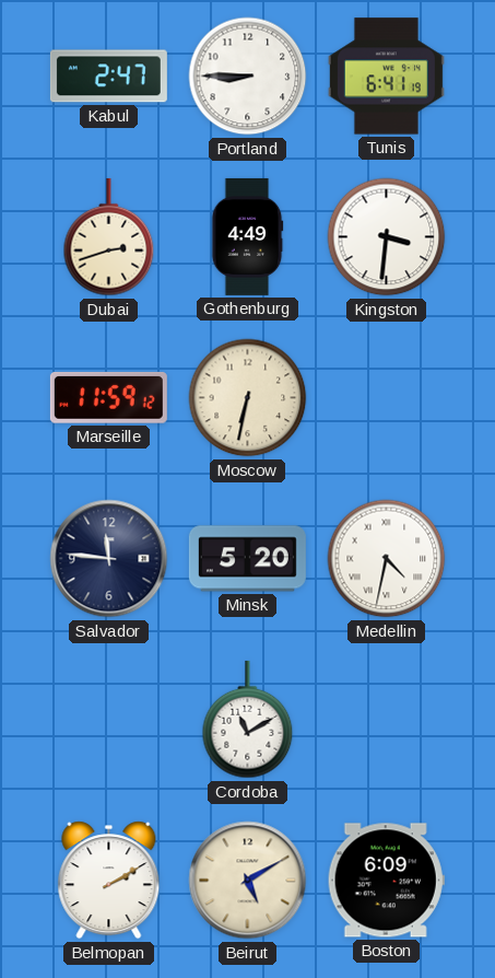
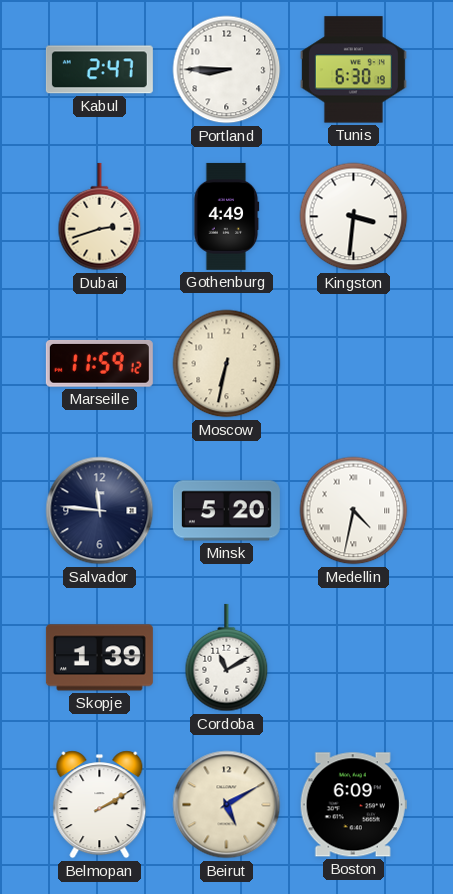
Tunis: 6:41 -> 6:30 (353, 70)
Skopje: none -> 1:39 (99, 658)
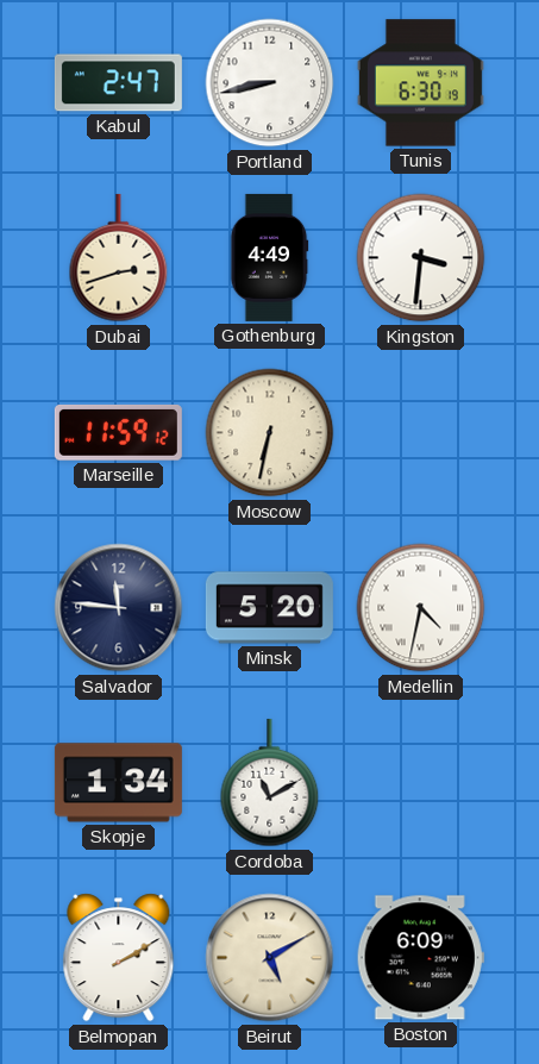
Portland: 8:45 -> 8:43 (270, 83)
Skopje: 1:39 -> 1:34 (118, 783)
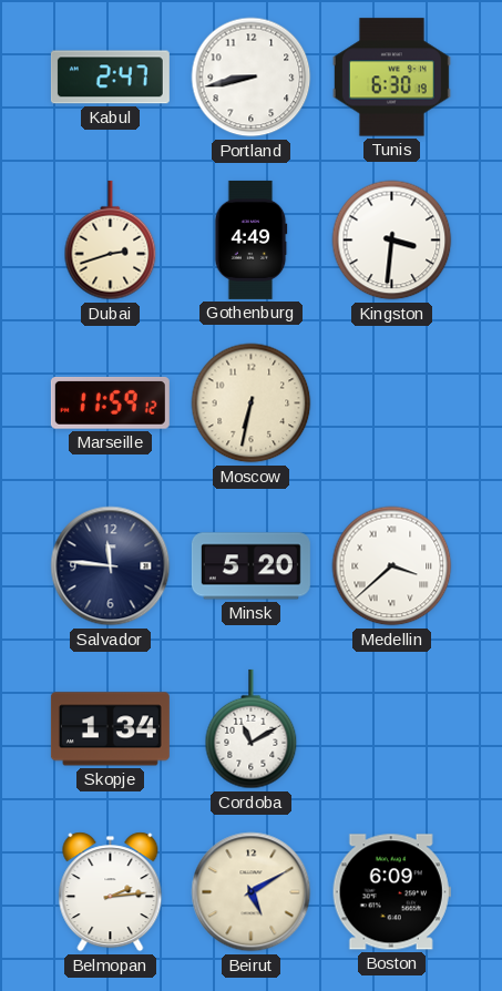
Medellin: 4:32 -> 3:38 (392, 566)
Belmopan: 2:10 -> 2:14 (111, 892)
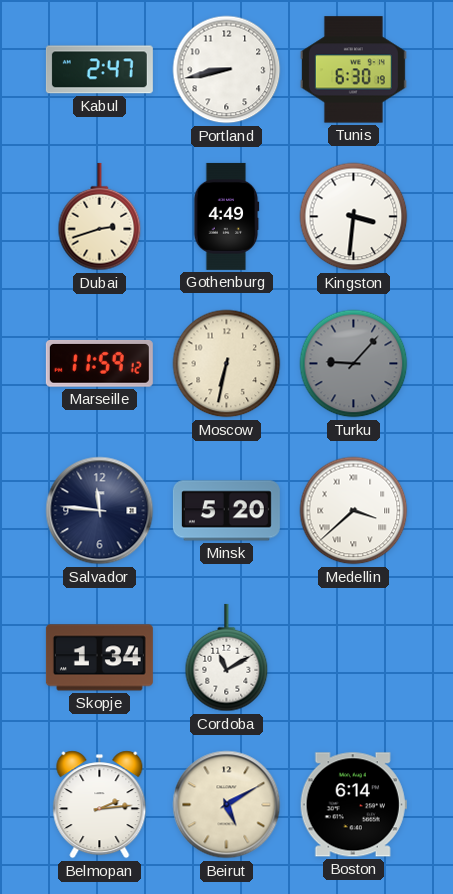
Turku: none -> 9:07 (354, 364)
Boston: 6:09 -> 6:14 (353, 805)
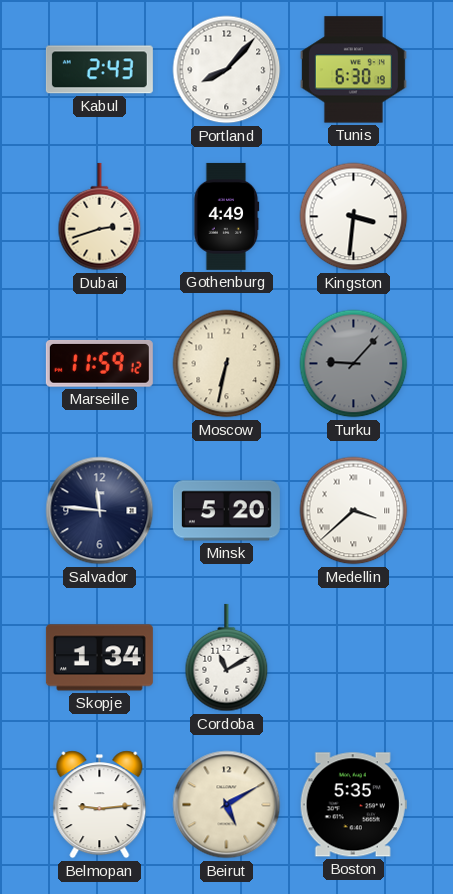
Kabul: 2:47 -> 2:43 (99, 70)
Portland: 8:43 -> 8:07 (227, 70)
Belmopan: 2:14 -> 9:14 (100, 805)
Boston: 6:14 -> 5:35 (353, 805)
